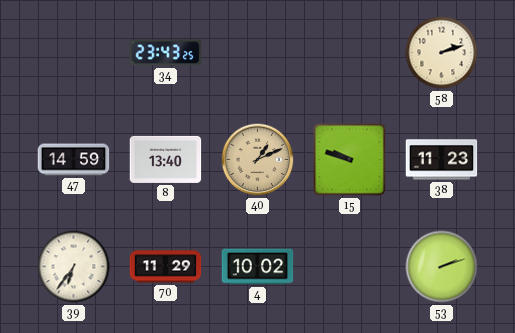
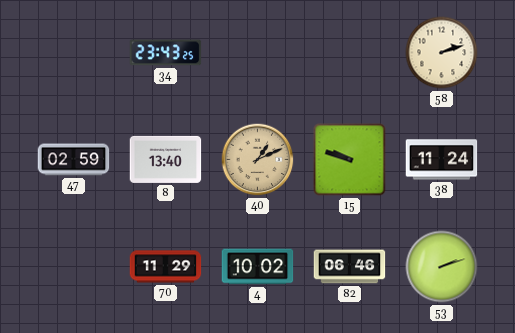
47: 14:59 -> 02:59 (74, 160)
38: 11:23 -> 11:24 (442, 160)
39: 6:36 -> none (74, 267)
82: none -> 06:46 (350, 267)
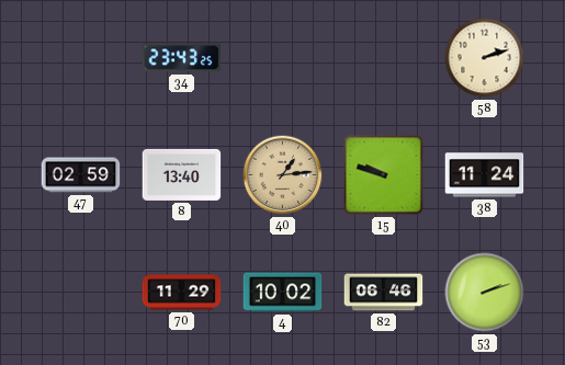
40: 1:11 -> 1:14 (283, 175)
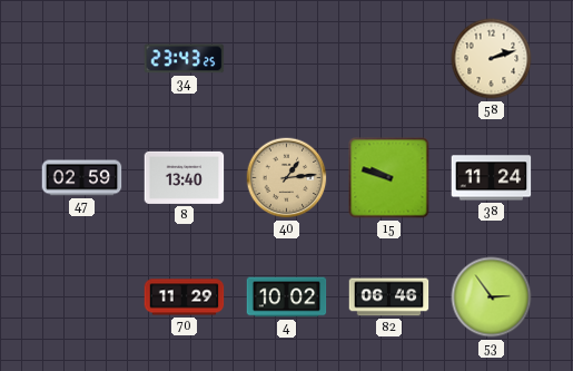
53: 2:12 -> 2:54 (492, 297)
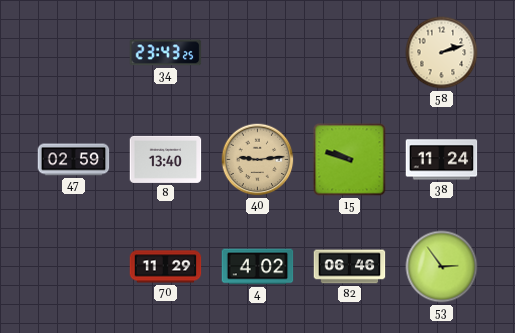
40: 1:14 -> 9:14 (258, 160)
4: 10:02 -> 4:02 (258, 267)
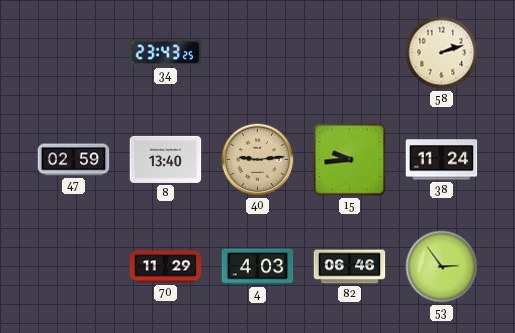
15: 9:48 -> 9:44 (350, 160)
4: 4:02 -> 4:03 (258, 267)
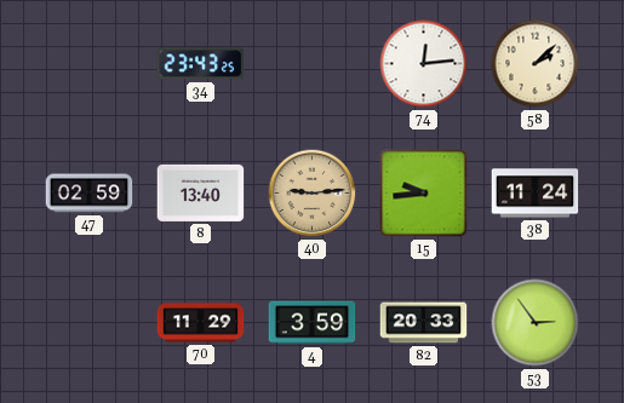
74: none -> 12:14 (424, 64)
58: 2:12 -> 2:08 (536, 64)
4: 4:03 -> 3:59 (313, 323)
82: 06:46 -> 20:33 (424, 323)
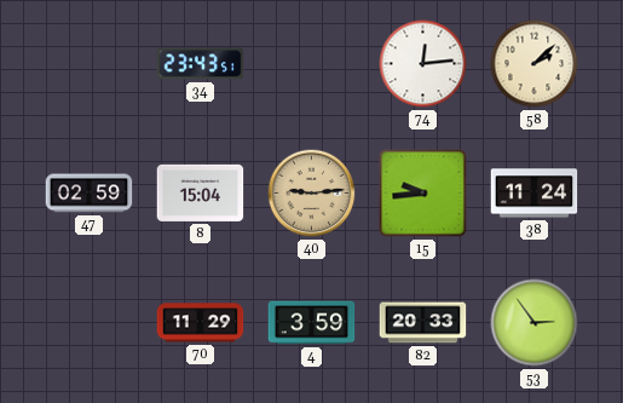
34: 23:43:25 -> 23:43:51 (201, 64)
8: 13:40 -> 15:04 (201, 192)
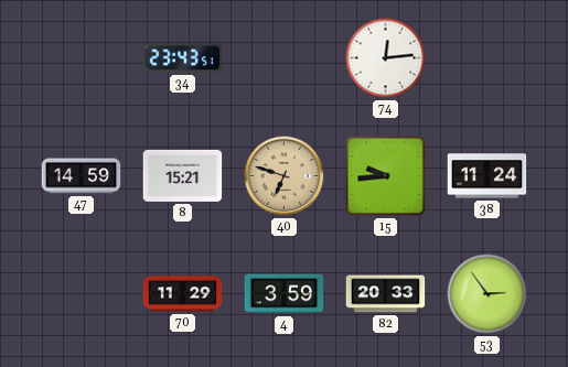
58: 2:08 -> none (535, 64)
47: 02:59 -> 14:59 (82, 176)
8: 15:04 -> 15:21 (183, 175)
40: 9:14 -> 6:48 (285, 176)
